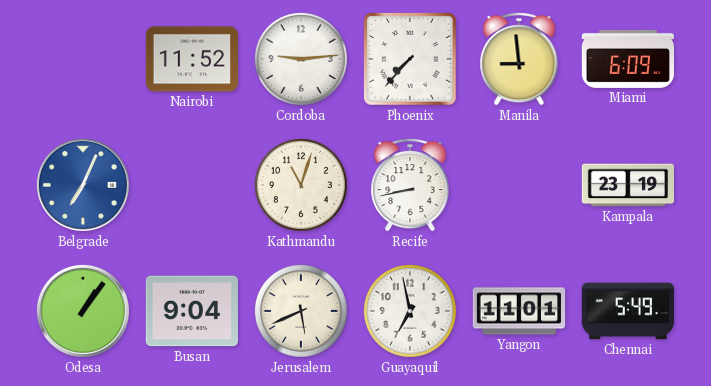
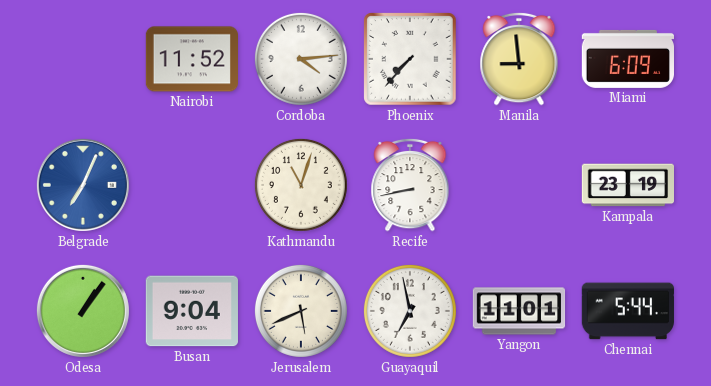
Cordoba: 9:14 -> 4:14 (301, 59)
Chennai: 5:49 -> 5:44 (628, 311)
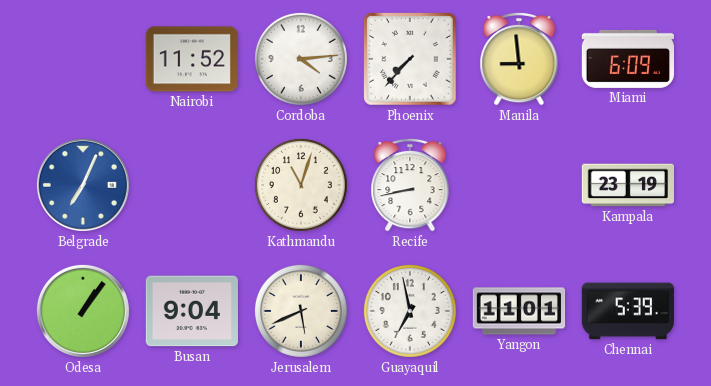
Chennai: 5:44 -> 5:39 (628, 311)
